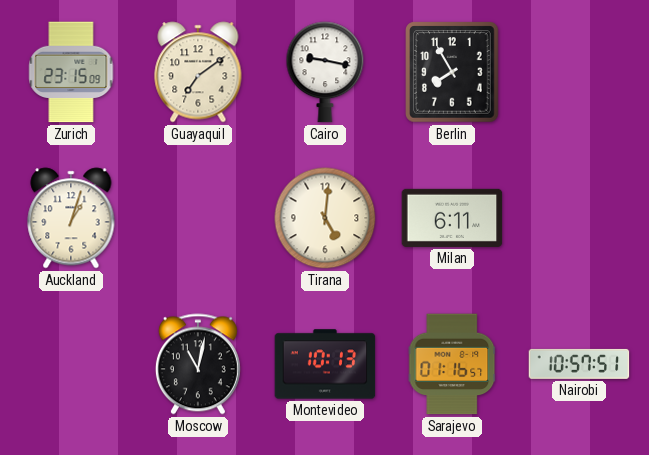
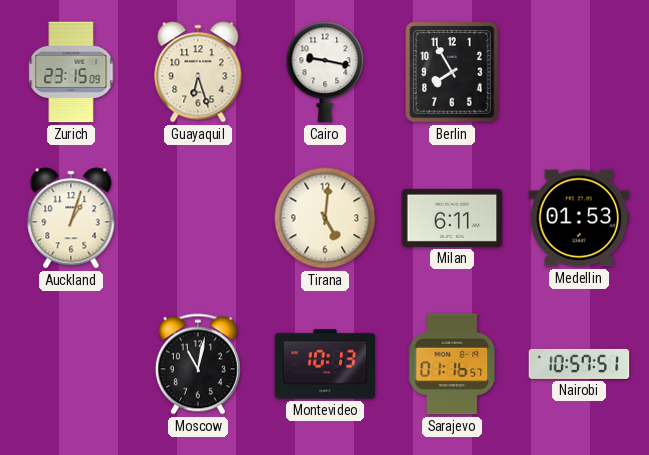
Guayaquil: 7:09 -> 6:27 (198, 72)
Medellin: none -> 01:53 (579, 218)
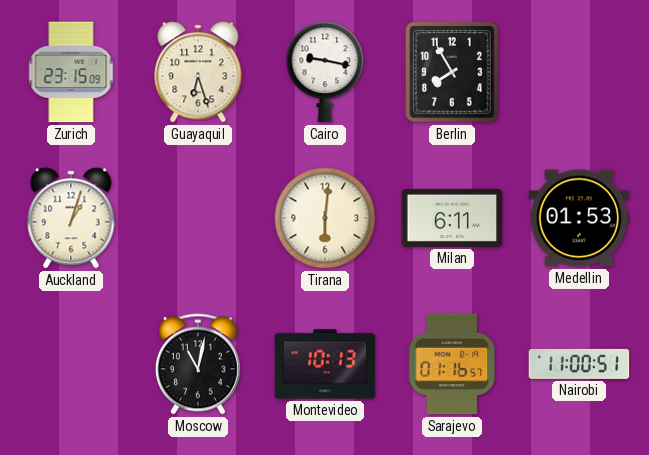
Tirana: 5:01 -> 6:01 (325, 218)
Nairobi: 10:57 -> 11:00 (579, 364)
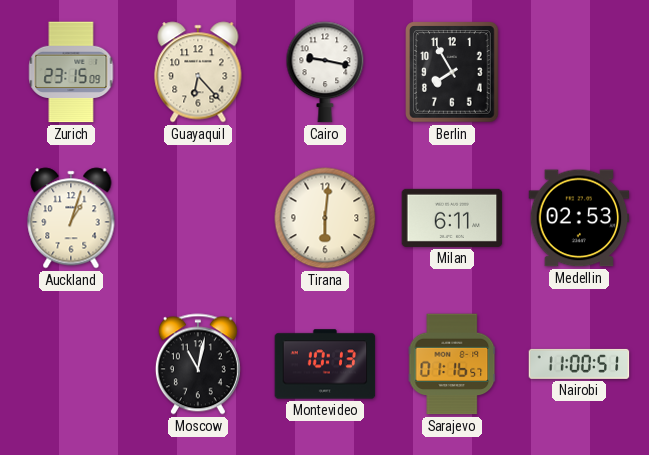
Guayaquil: 6:27 -> 6:23 (198, 72)
Medellin: 01:53 -> 02:53 (579, 218)
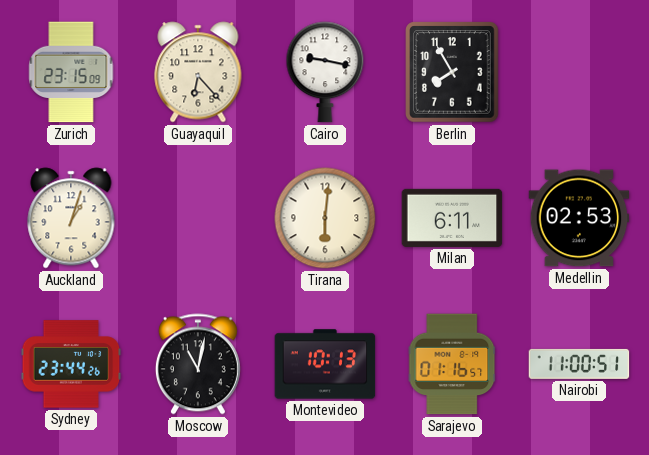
Sydney: none -> 23:44 (71, 364)
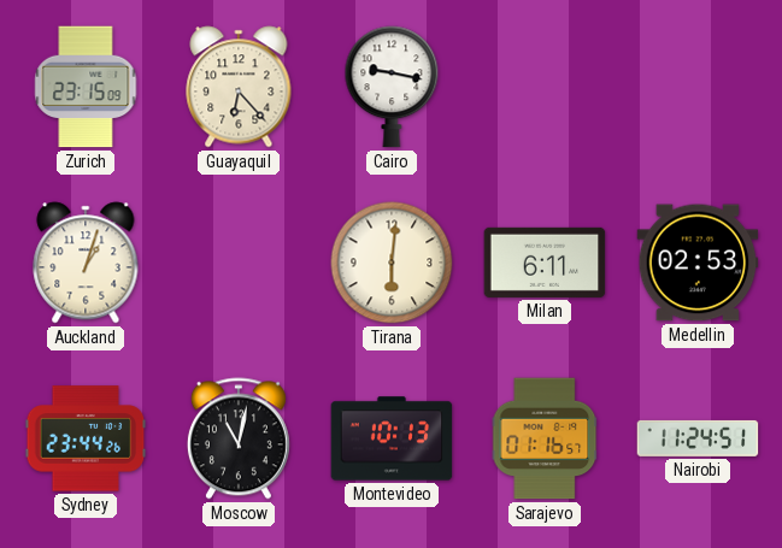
Berlin: 7:55 -> none (452, 72)
Nairobi: 11:00 -> 11:24 (698, 438)
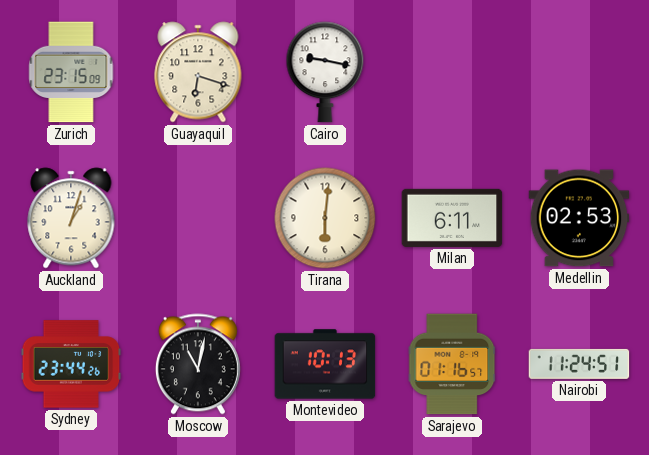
Guayaquil: 6:23 -> 6:18 (198, 72)
